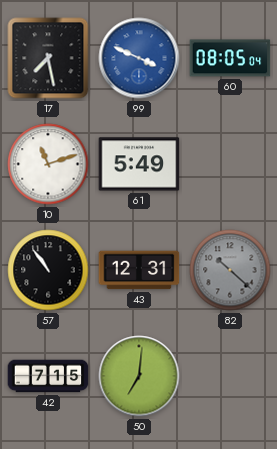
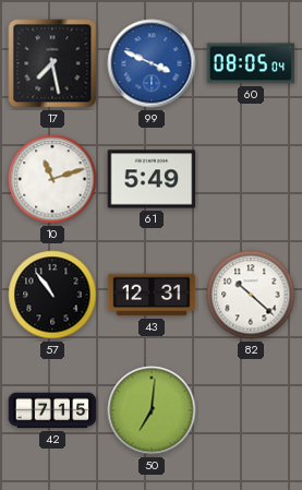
82 dial: grey -> white (251, 295)
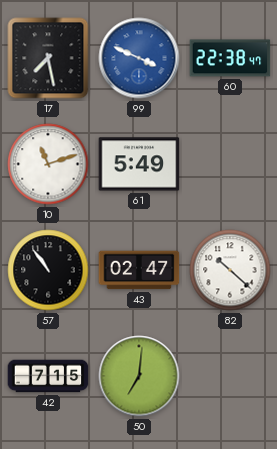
60: 08:05 -> 22:38 (230, 58)
43: 12:31 -> 02:47 (139, 270)
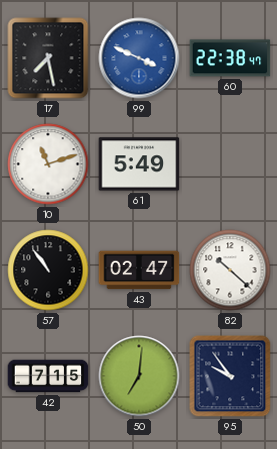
95: none -> 9:54 (230, 376)
